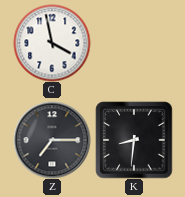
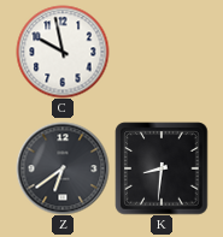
C: 3:58 -> 9:58 (63, 52)
Z: 7:15 -> 6:39 (63, 168)
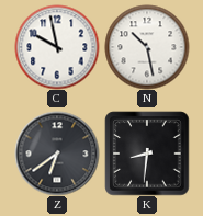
N: none -> 10:28 (147, 47)
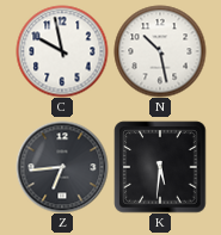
Z: 6:39 -> 6:44 (62, 167)
K: 8:31 -> 5:31 (160, 167)
